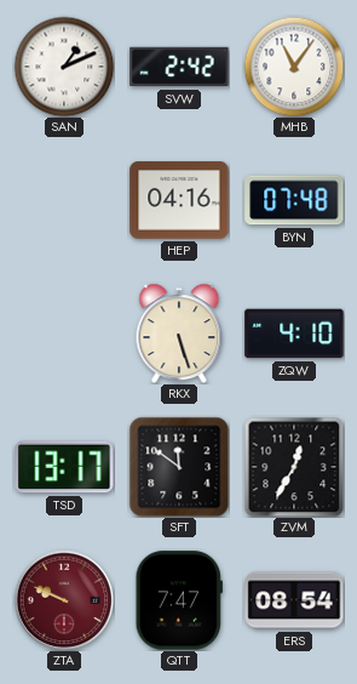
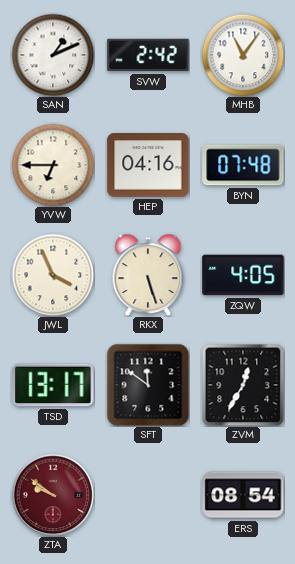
YVW: none -> 6:45 (53, 165)
JWL: none -> 3:56 (53, 275)
ZQW: 4:10 -> 4:05 (243, 275)
ZTA: 9:49 -> 9:51 (53, 495)
QTT: 7:47 -> none (179, 600)
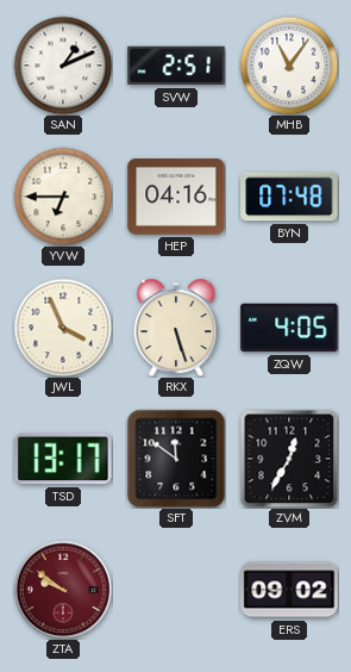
SVW: 2:42 -> 2:51 (176, 66)
ERS: 08:54 -> 09:02 (289, 590)
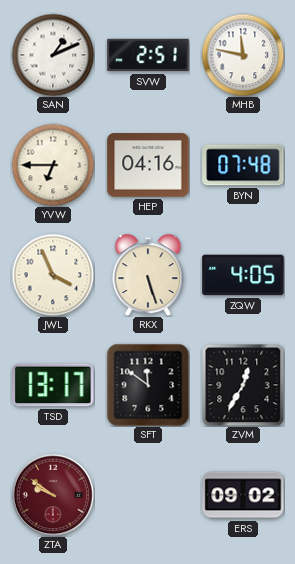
MHB: 11:06 -> 11:47 (243, 55)
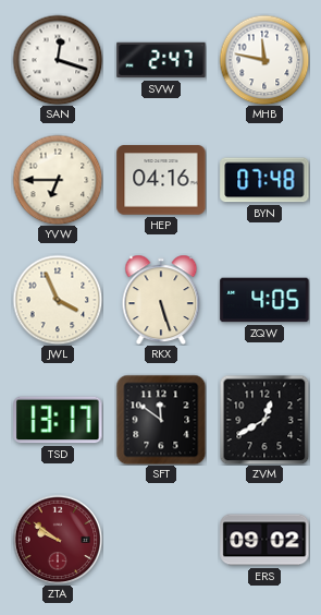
SAN: 1:11 -> 12:18 (58, 60)
SVW: 2:51 -> 2:47 (161, 60)
ZVM: 12:35 -> 12:40 (264, 420)
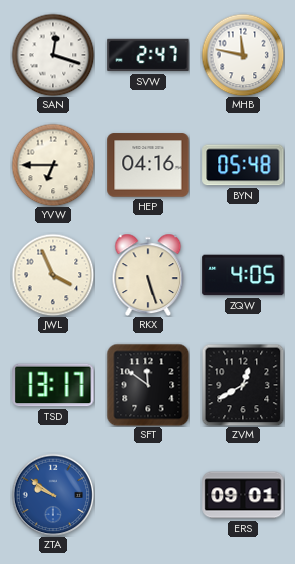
BYN: 07:48 -> 05:48 (243, 165)
ZTA dial: burgundy -> blue (53, 495)
ERS: 09:02 -> 09:01 (243, 495)
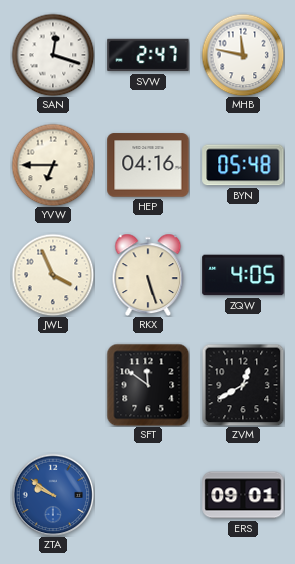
TSD: 13:17 -> none (53, 385)
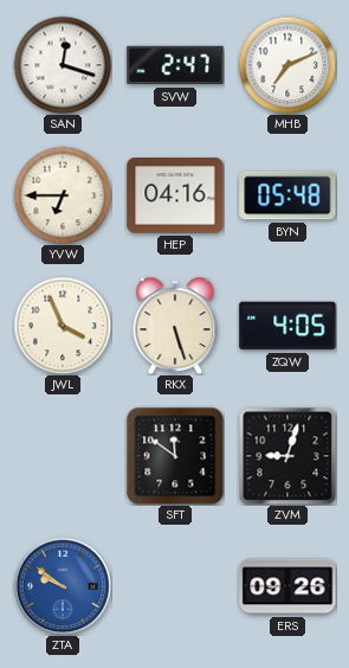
MHB: 11:47 -> 7:11 (287, 65)
ZVM: 12:40 -> 9:03 (287, 456)
ERS: 09:01 -> 09:26 (287, 586)
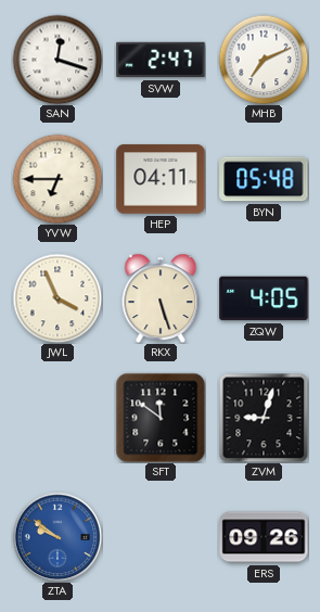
HEP: 04:16 -> 04:11 (161, 179)
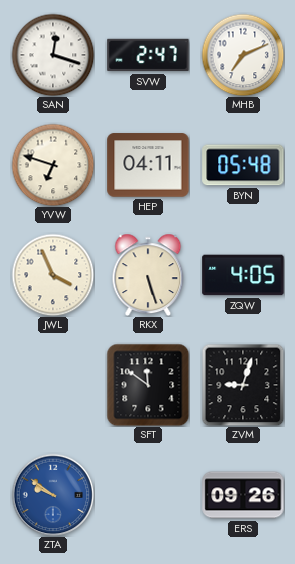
YVW: 6:45 -> 6:48 (53, 165)
